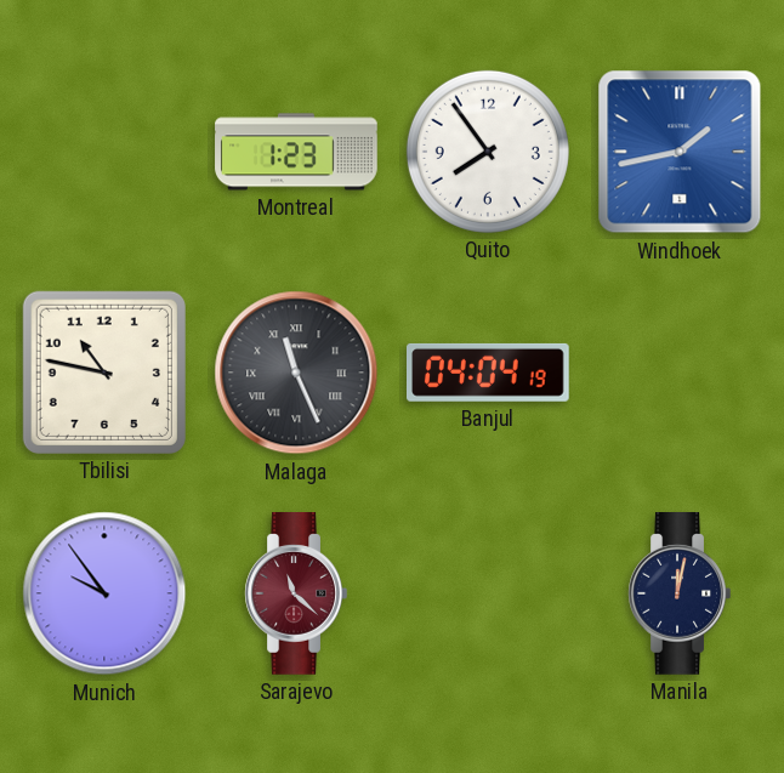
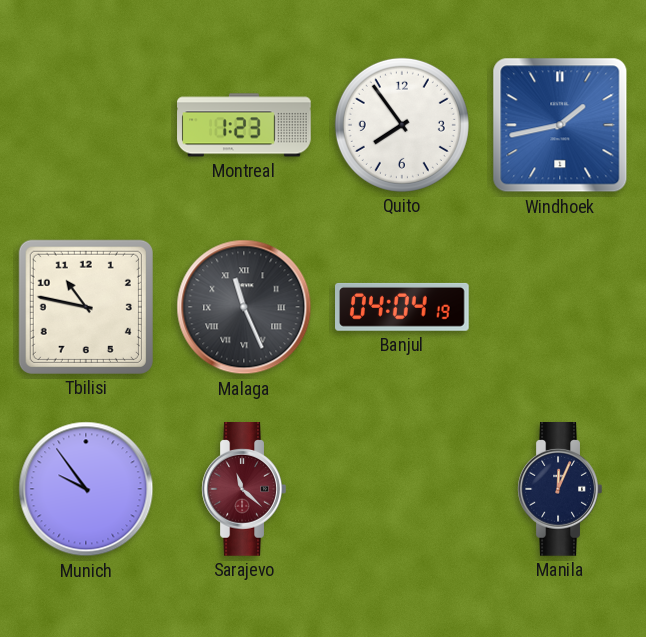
Manila: 12:02 -> 12:04 (560, 490)
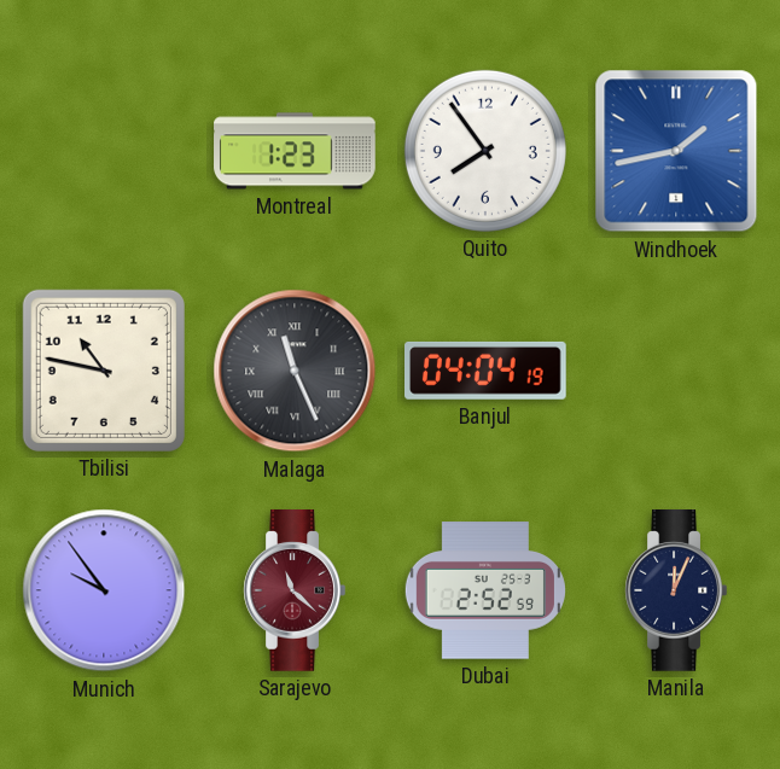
Dubai: none -> 2:52 (485, 590)
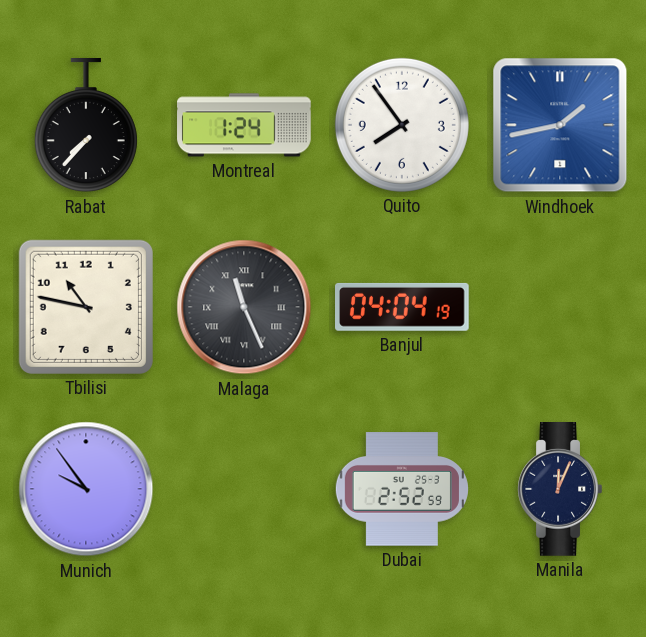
Rabat: none -> 7:37 (86, 126)
Montreal: 1:23 -> 1:24 (244, 125)
Sarajevo: 11:22 -> none (295, 592)
